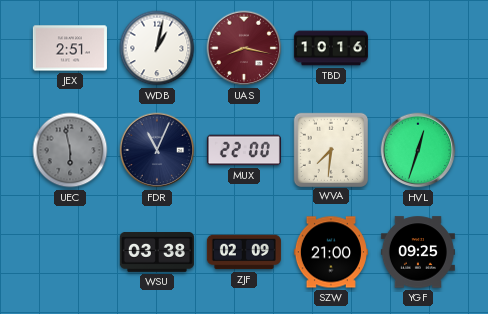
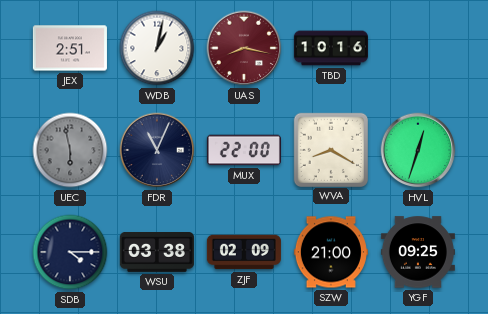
WVA: 7:31 -> 8:20 (330, 149)
SDB: none -> 4:15 (70, 252)
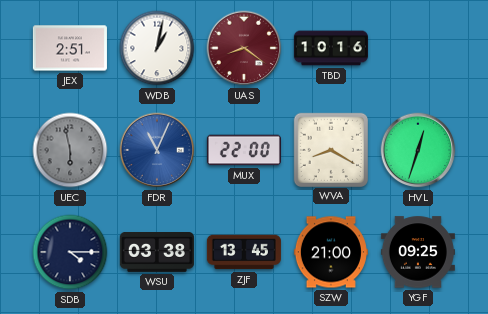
UAS: 8:17 -> 8:21 (244, 48)
FDR dial: navy -> blue (157, 150)
ZJF: 02:09 -> 13:45 (244, 252)
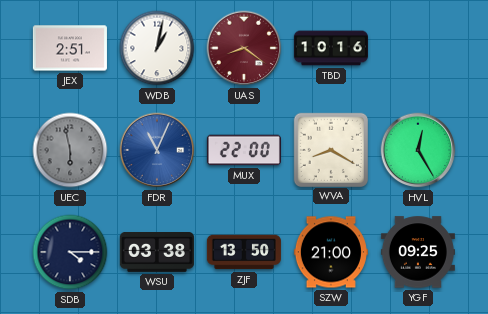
HVL: 12:33 -> 12:25 (418, 150)
ZJF: 13:45 -> 13:50 (244, 252)
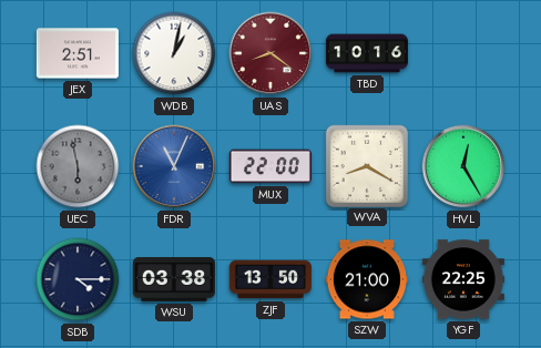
YGF: 09:25 -> 22:25 (463, 279)
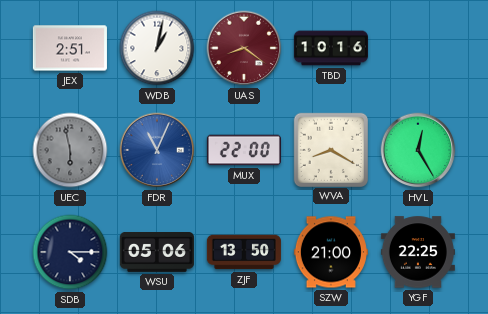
WSU: 03:38 -> 05:06 (157, 253)
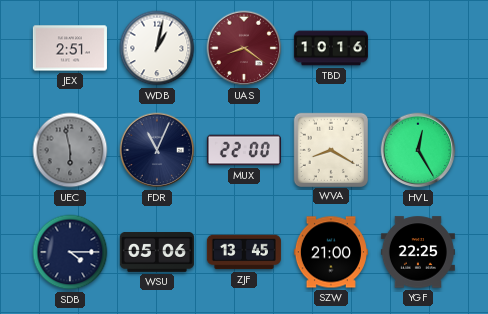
FDR dial: blue -> navy (157, 150)
ZJF: 13:50 -> 13:45 (244, 252)
